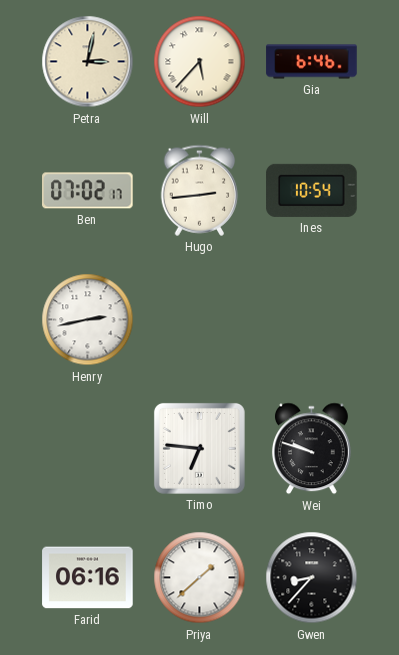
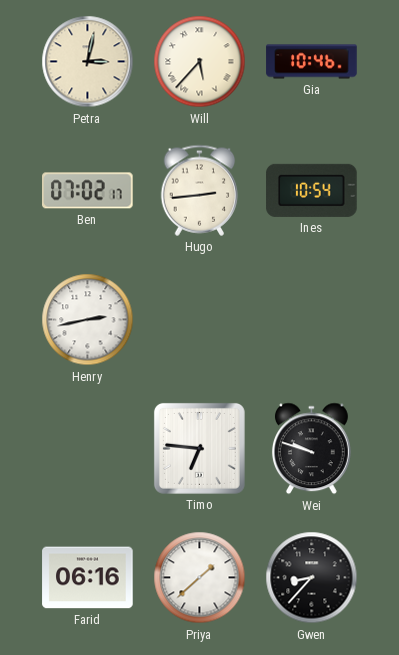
Gia: 6:46 -> 10:46 (312, 62)
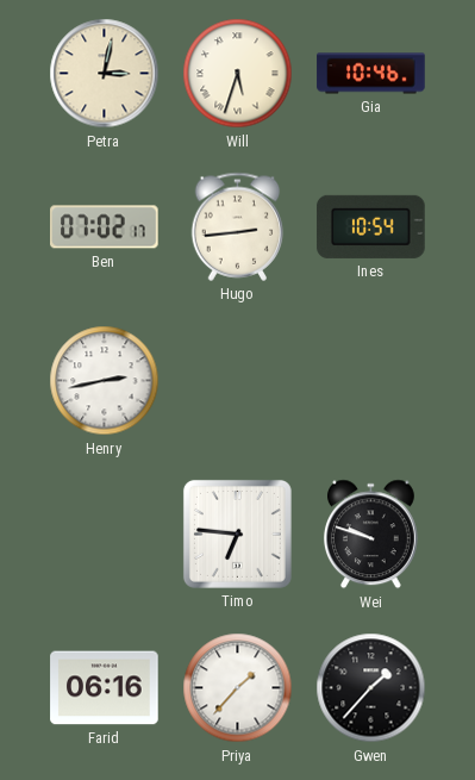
Will: 5:37 -> 5:33 (238, 74)
Priya: 1:38 -> 1:37 (238, 688)
Gwen: 8:37 -> 1:37 (371, 688)
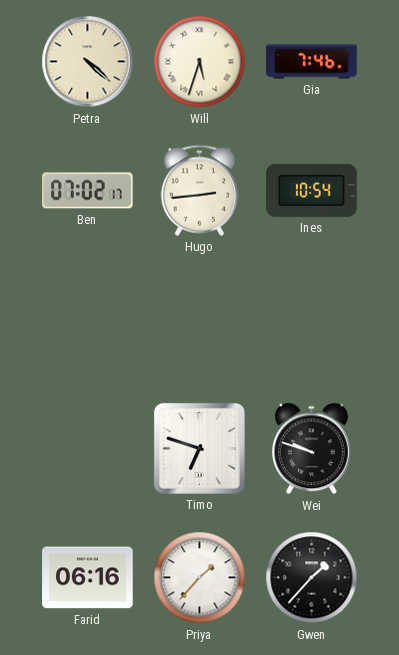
Petra: 3:02 -> 4:22 (88, 62)
Gia: 10:46 -> 7:46 (312, 62)
Henry: 2:43 -> none (105, 381)
Timo: 6:46 -> 6:48 (199, 448)
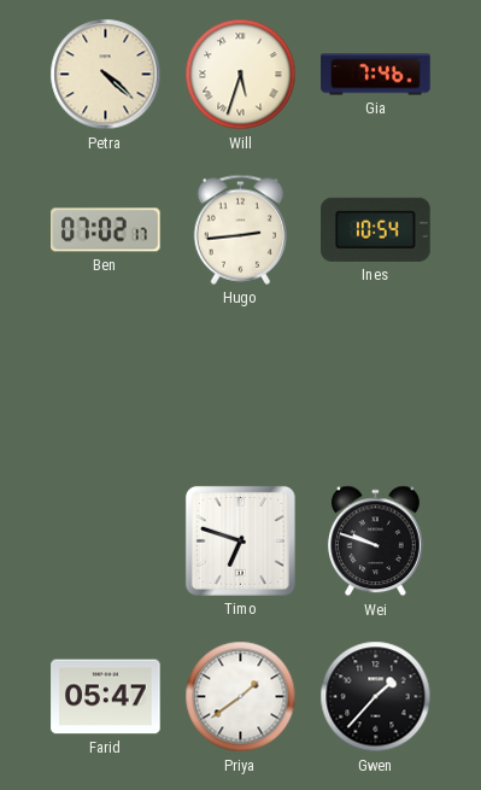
Farid: 06:16 -> 05:47 (106, 697)
Priya: 1:37 -> 1:39 (241, 697)
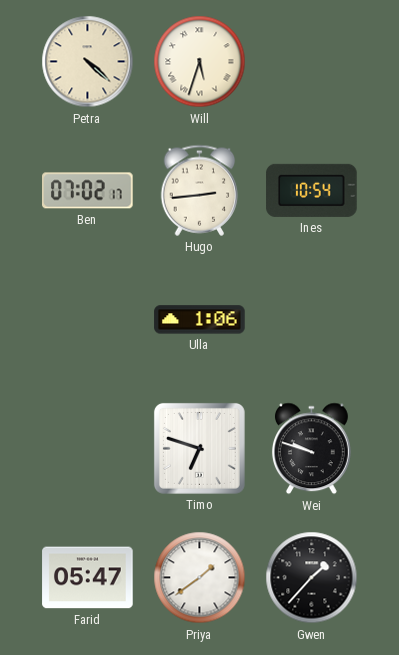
Gia: 7:46 -> none (376, 75)
Ulla: none -> 1:06 (200, 320)
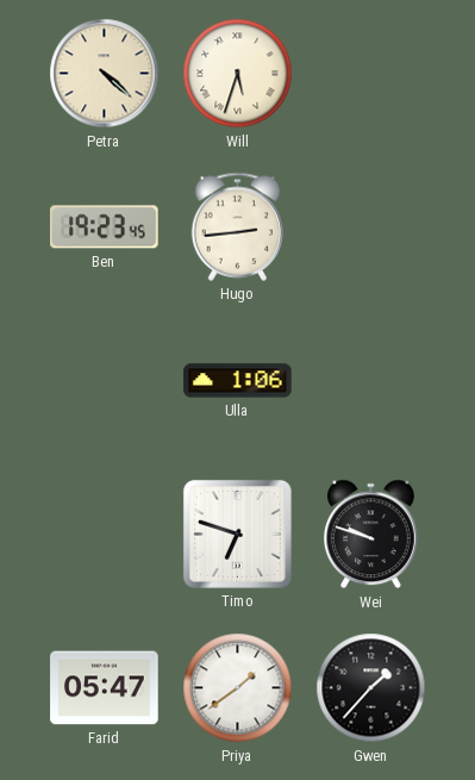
Ben: 07:02 -> 19:23 (105, 227)
Ines: 10:54 -> none (312, 190)
